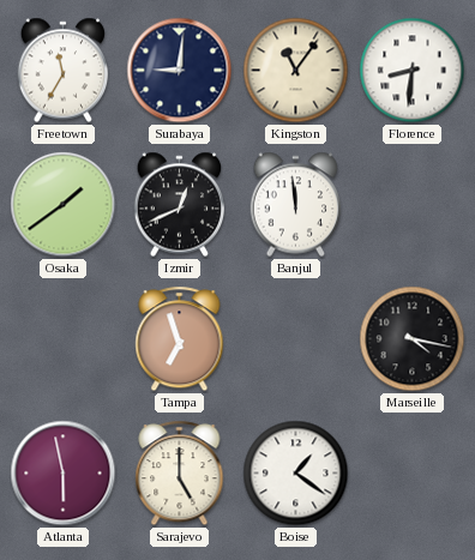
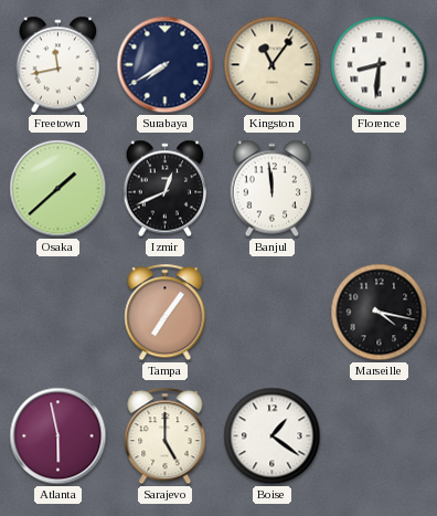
Freetown: 11:35 -> 11:43 (58, 65)
Surabaya: 9:01 -> 7:40 (166, 65)
Osaka: 1:39 -> 1:38 (58, 189)
Tampa: 6:57 -> 7:06 (166, 313)
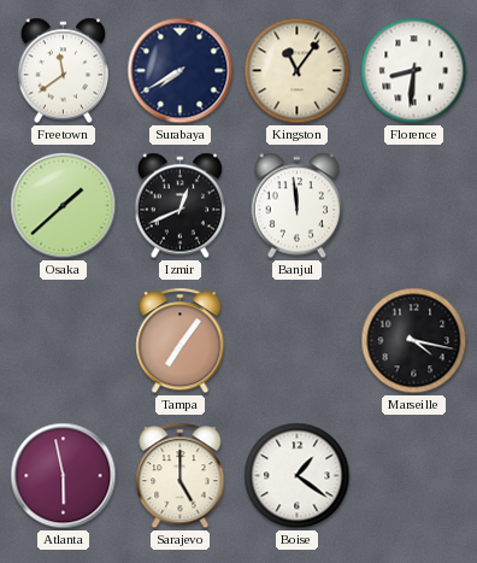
Freetown: 11:43 -> 11:39 (64, 71)
